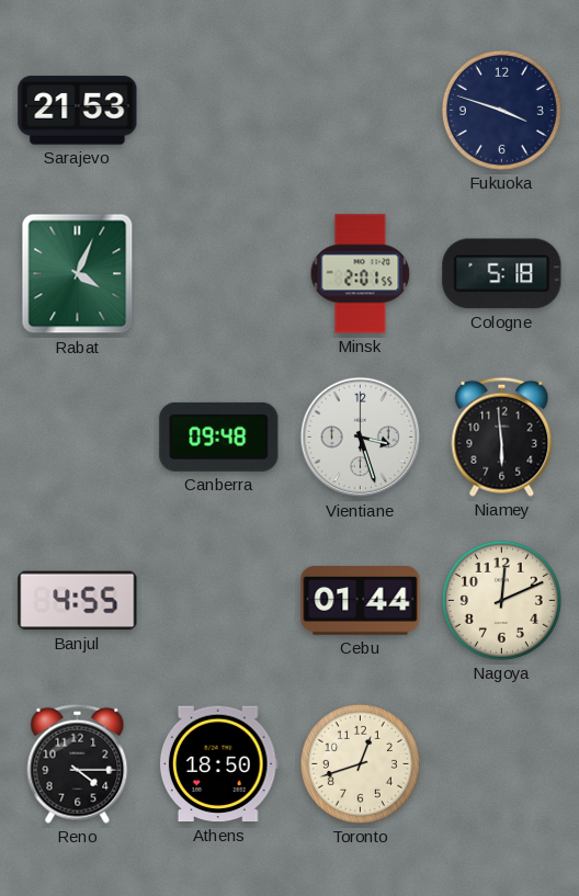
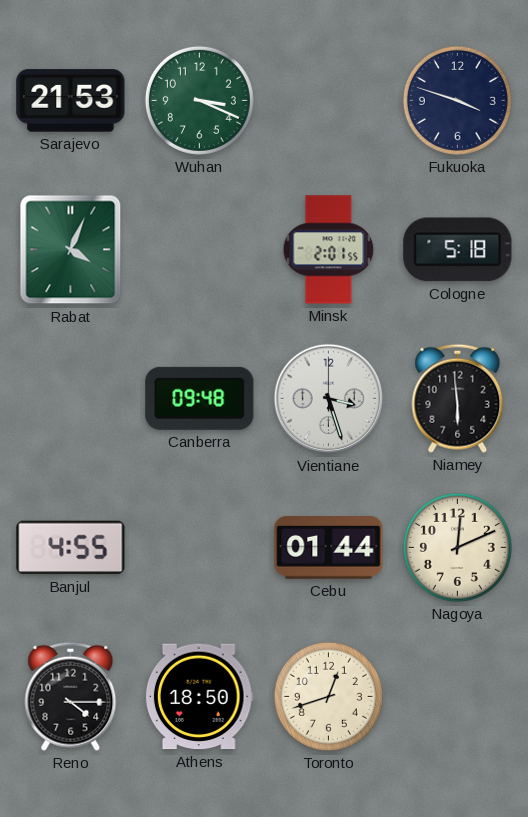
Wuhan: none -> 3:19 (199, 100)
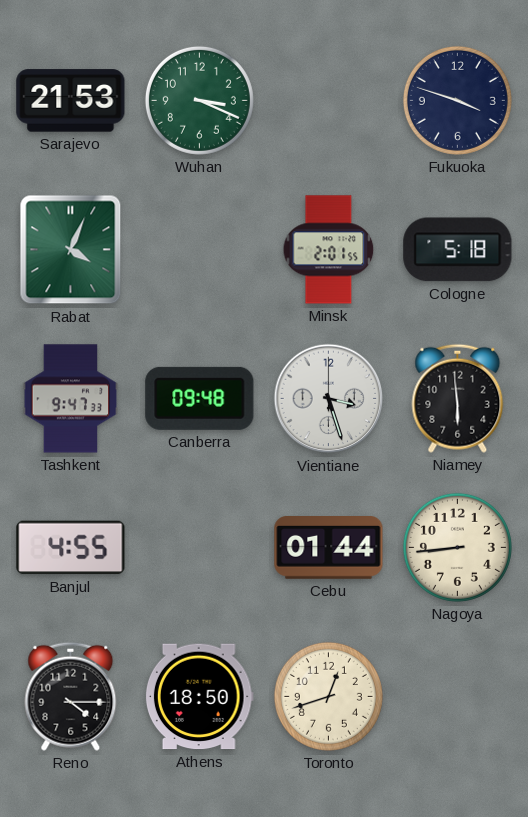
Tashkent: none -> 9:47 (71, 399)
Nagoya: 12:11 -> 8:44 (457, 547)
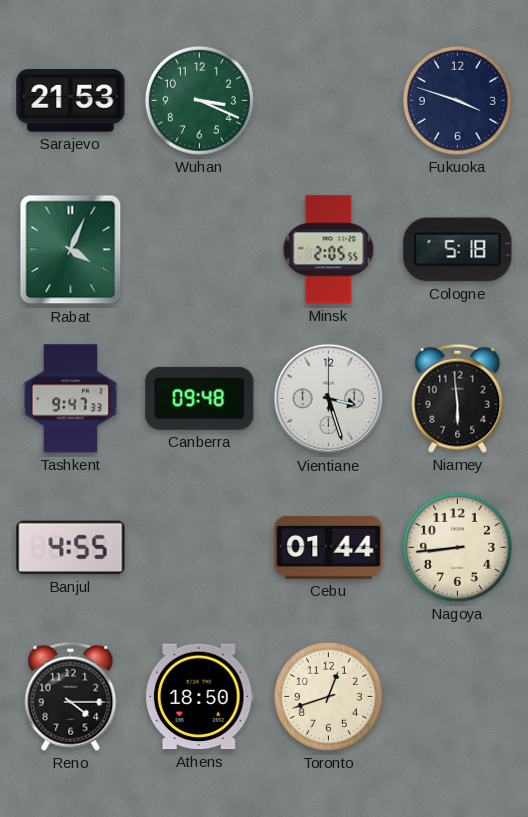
Minsk: 2:01 -> 2:05 (329, 250)
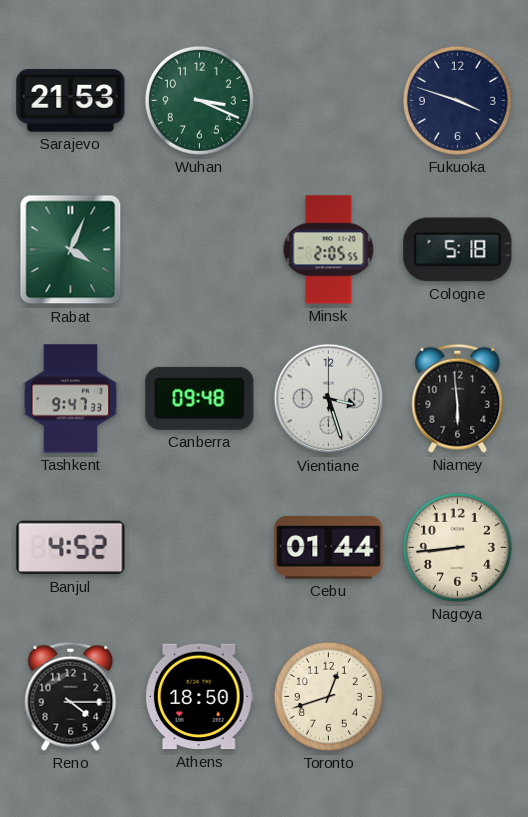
Banjul: 4:55 -> 4:52 (71, 548)
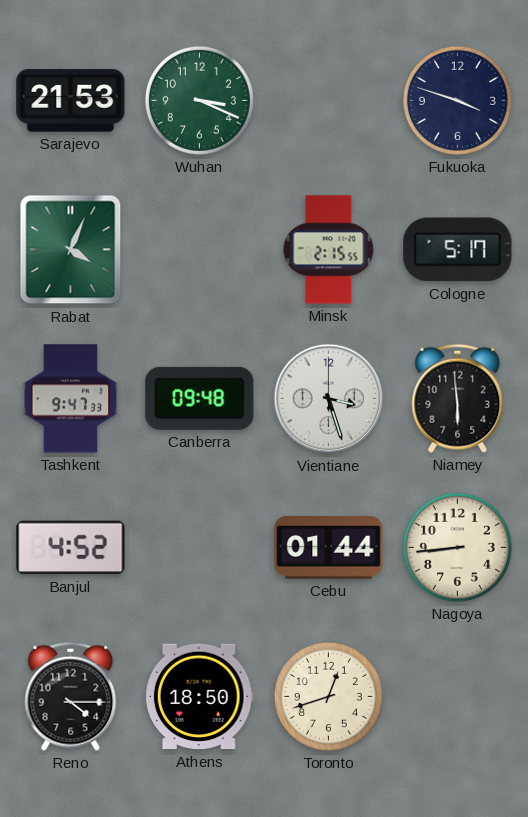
Minsk: 2:05 -> 2:15 (329, 250)
Cologne: 5:18 -> 5:17 (458, 250)
